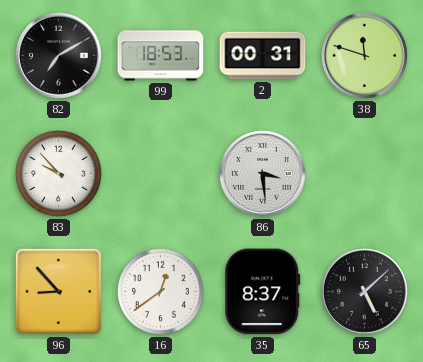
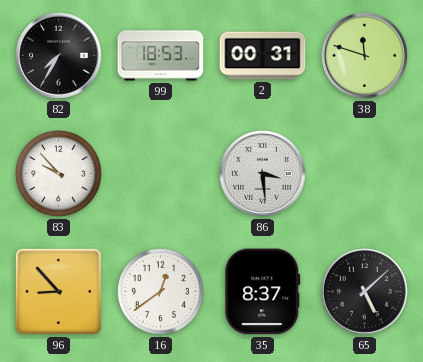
82: 7:10 -> 7:35 (59, 56)
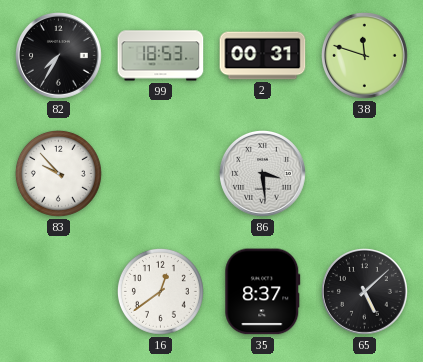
96: 8:53 -> none (58, 291)
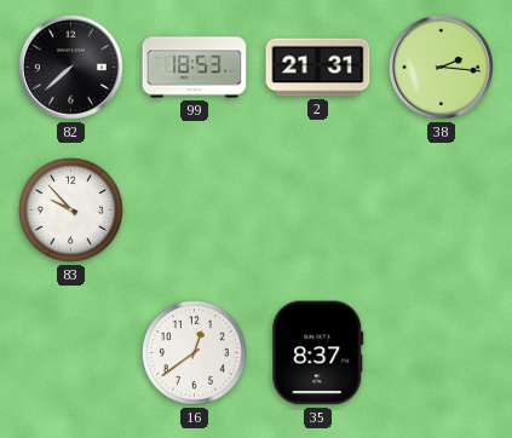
82: 7:35 -> 7:38 (71, 68)
2: 00:31 -> 21:31 (318, 68)
38: 11:48 -> 2:16 (442, 68)
86: 3:29 -> none (263, 174)
65: 5:08 -> none (365, 292)
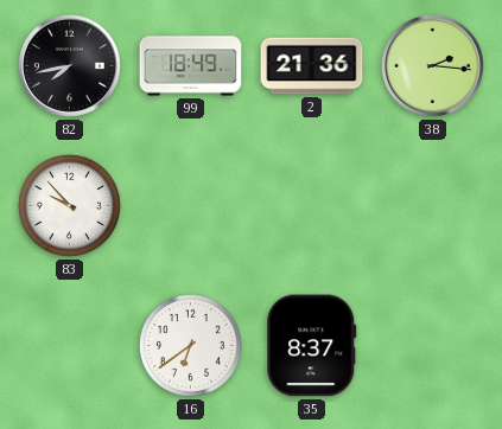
82: 7:38 -> 7:43 (70, 66)
99: 18:53 -> 18:49 (191, 66)
2: 21:31 -> 21:36 (312, 66)
16: 12:39 -> 6:39 (190, 345)
